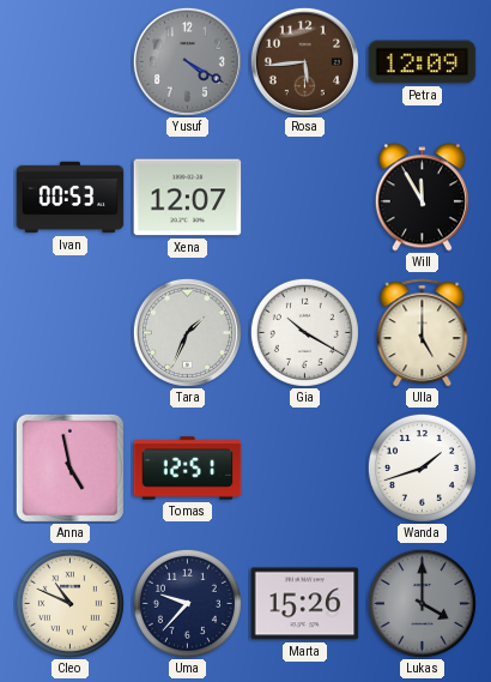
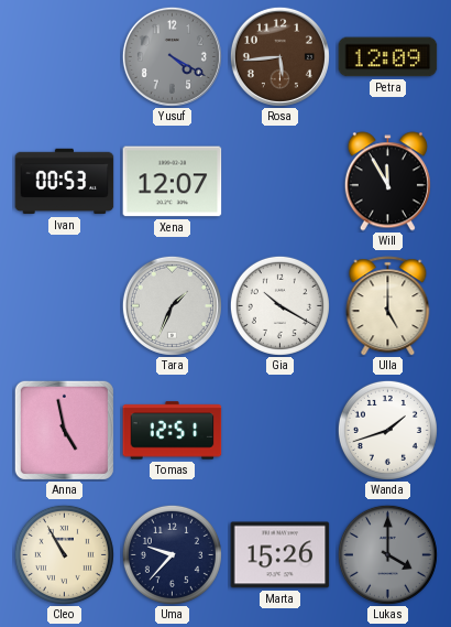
Cleo: 10:49 -> 10:55 (64, 554)
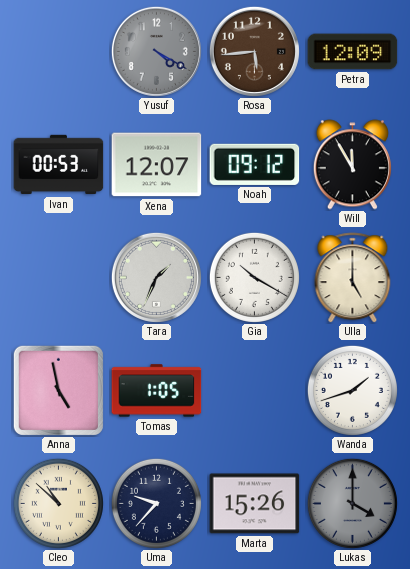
Noah: none -> 09:12 (255, 164)
Tomas: 12:51 -> 1:05 (157, 391)
Cleo: 10:55 -> 10:52 (58, 503)
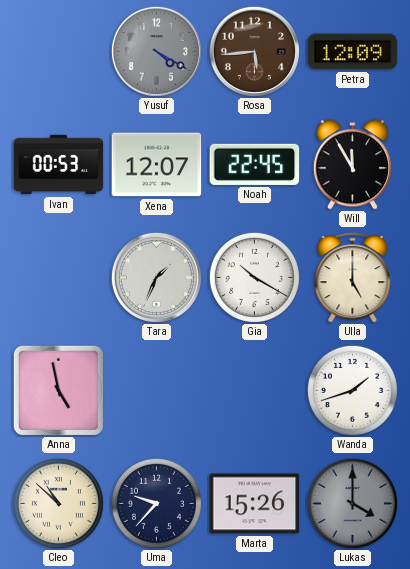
Noah: 09:12 -> 22:45 (255, 164)
Tomas: 1:05 -> none (157, 391)
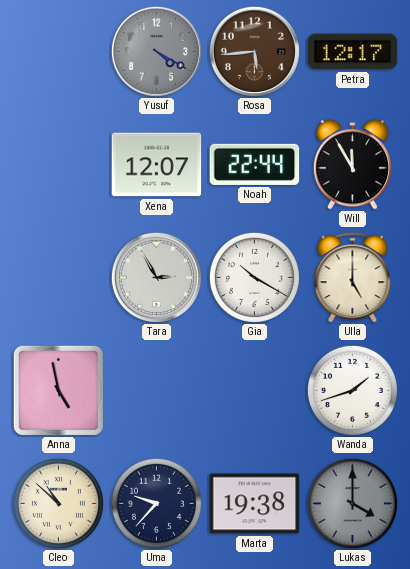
Petra: 12:09 -> 12:17 (353, 52)
Ivan: 00:53 -> none (59, 165)
Noah: 22:45 -> 22:44 (255, 164)
Tara: 1:34 -> 2:55 (156, 277)
Marta: 15:26 -> 19:38 (255, 504)
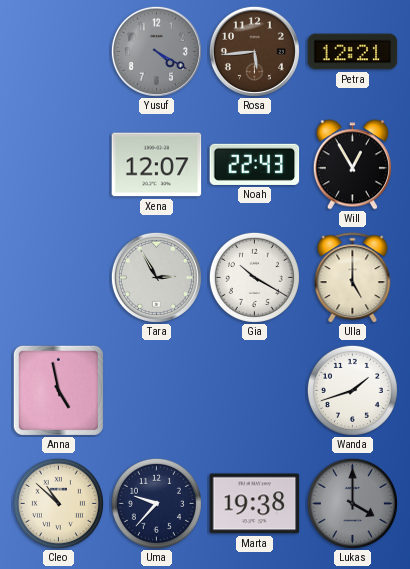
Petra: 12:17 -> 12:21 (353, 52)
Noah: 22:44 -> 22:43 (255, 164)
Will: 11:55 -> 12:55 (352, 165)
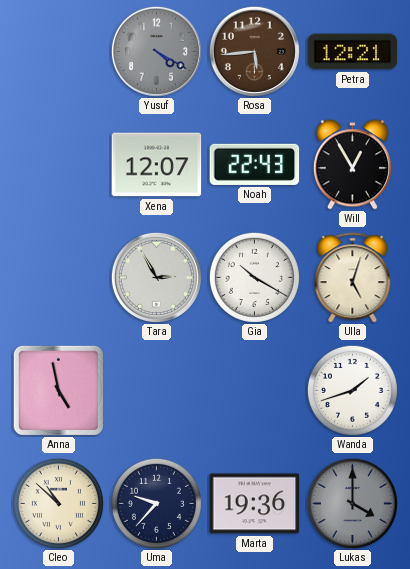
Ulla: 5:00 -> 5:03 (353, 278)
Marta: 19:38 -> 19:36 (255, 504)
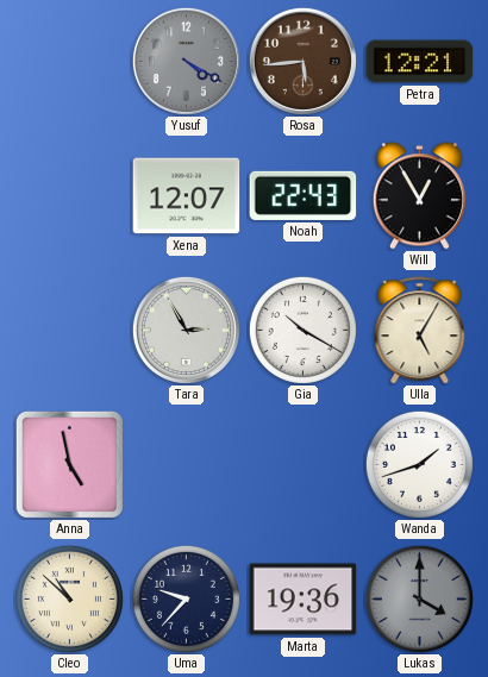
Ulla: 5:03 -> 5:05 (420, 331)
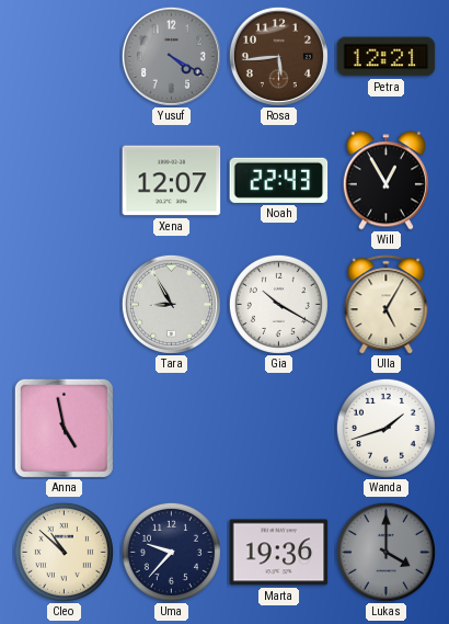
Tara: 2:55 -> 8:55 (171, 304)
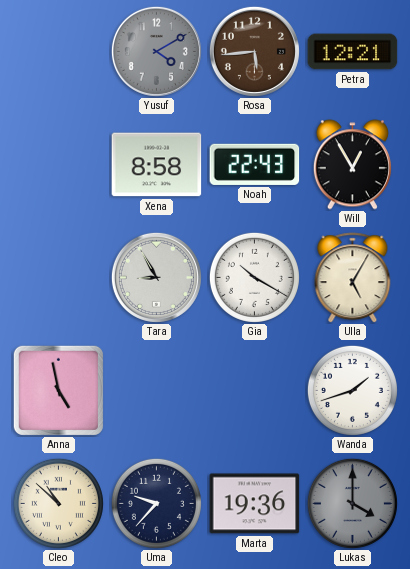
Yusuf: 4:20 -> 4:10 (156, 51)
Xena: 12:07 -> 8:58 (157, 165)
